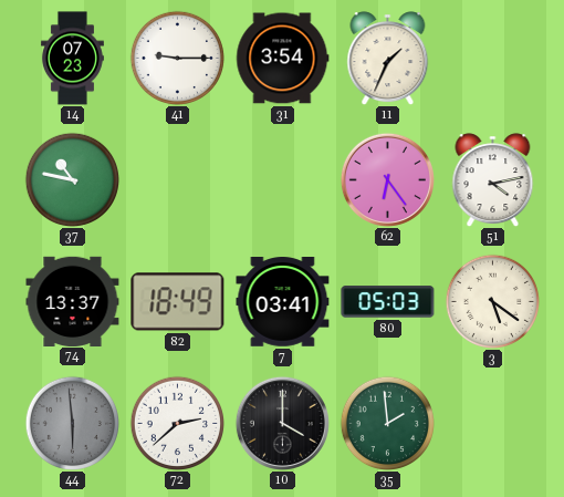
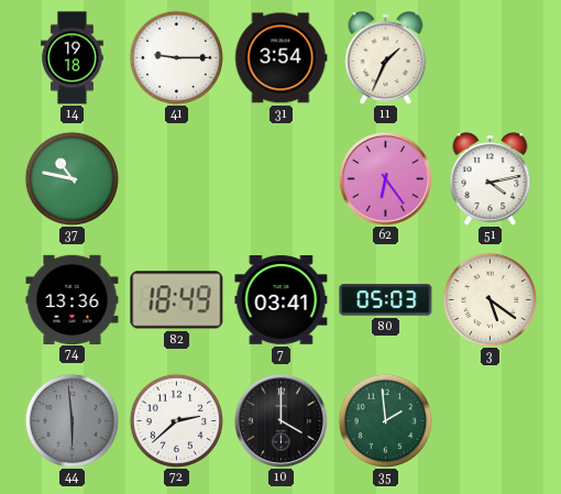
14: 07:23 -> 19:18 (71, 58)
74: 13:37 -> 13:36 (73, 299)
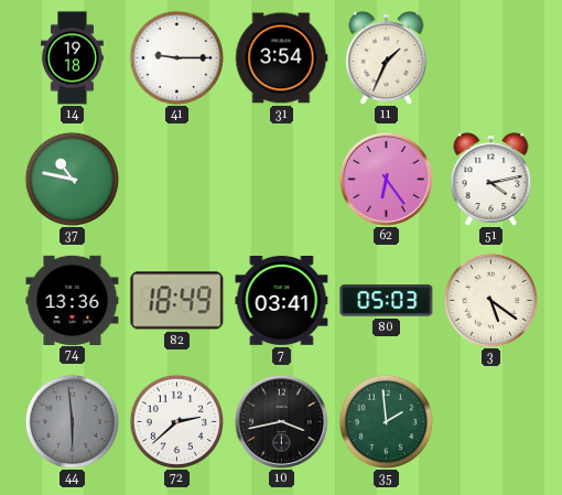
10: 4:00 -> 3:43 (281, 421)
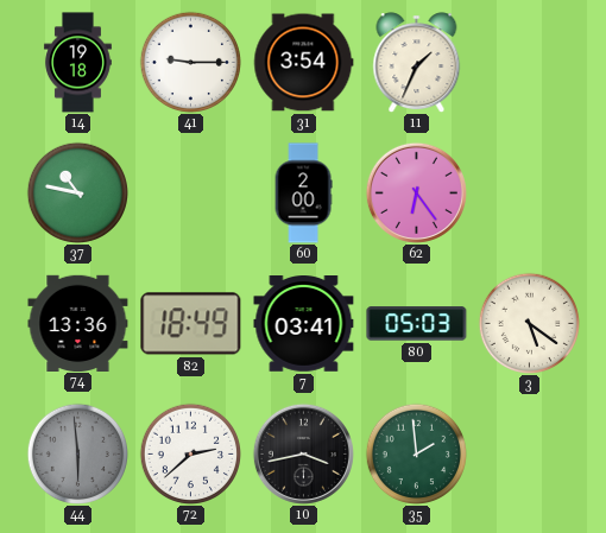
60: none -> 2:00 (303, 193)
51: 4:13 -> none (491, 180)
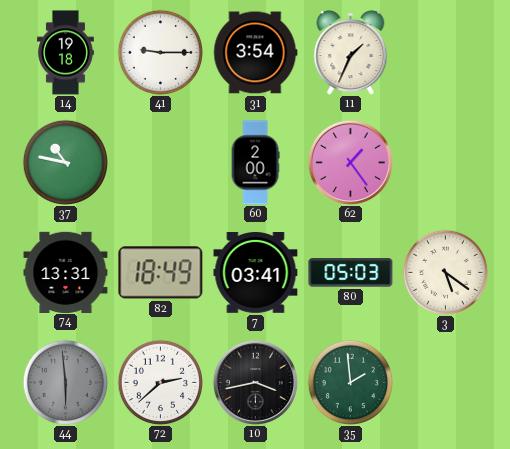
62: 6:24 -> 1:24 (350, 162)
74: 13:36 -> 13:31 (66, 272)
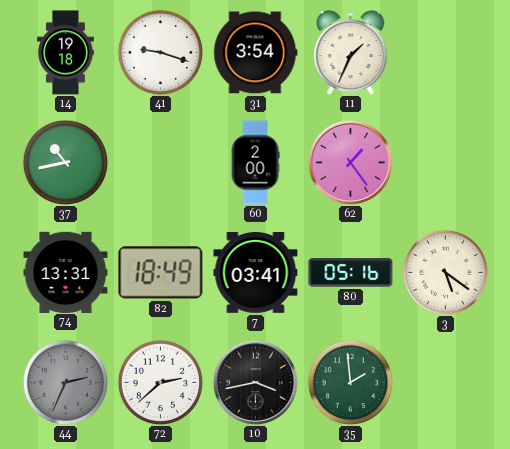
41: 9:15 -> 9:18 (160, 52)
37: 10:47 -> 10:43 (65, 162)
80: 05:03 -> 05:16 (351, 273)
44: 5:59 -> 2:34 (65, 382)
